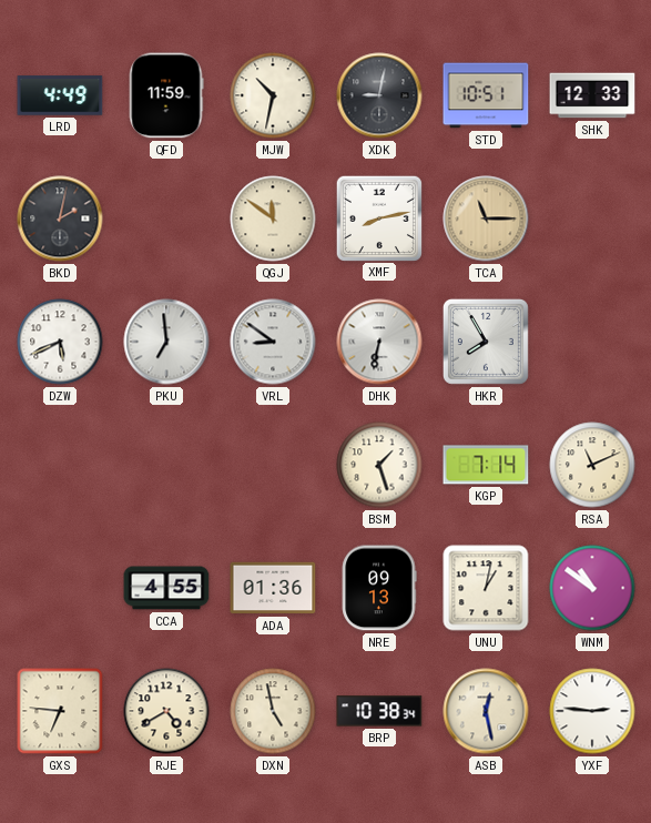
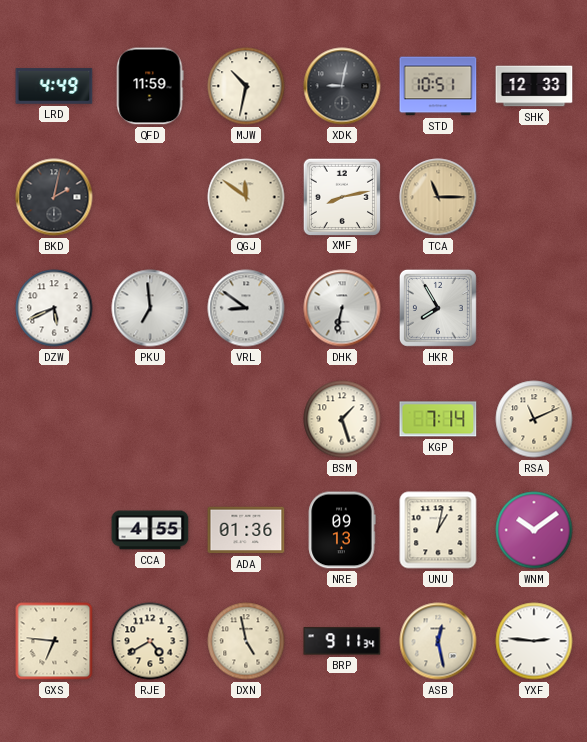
WNM: 10:51 -> 10:09 (534, 530)
BRP: 10:38 -> 9:11 (342, 641)
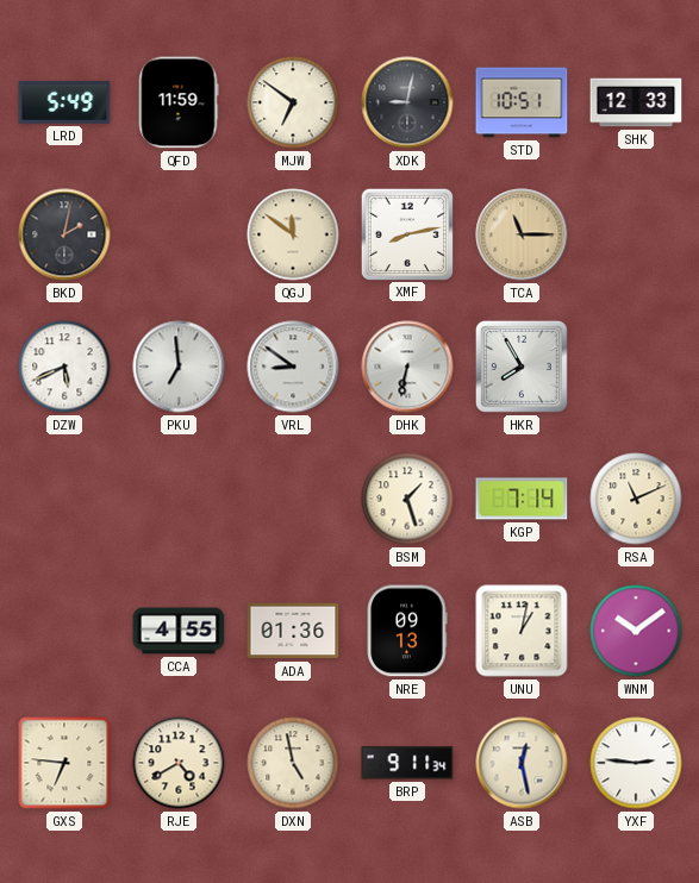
LRD: 4:49 -> 5:49 (64, 102)
MJW: 10:32 -> 6:51 (293, 102)
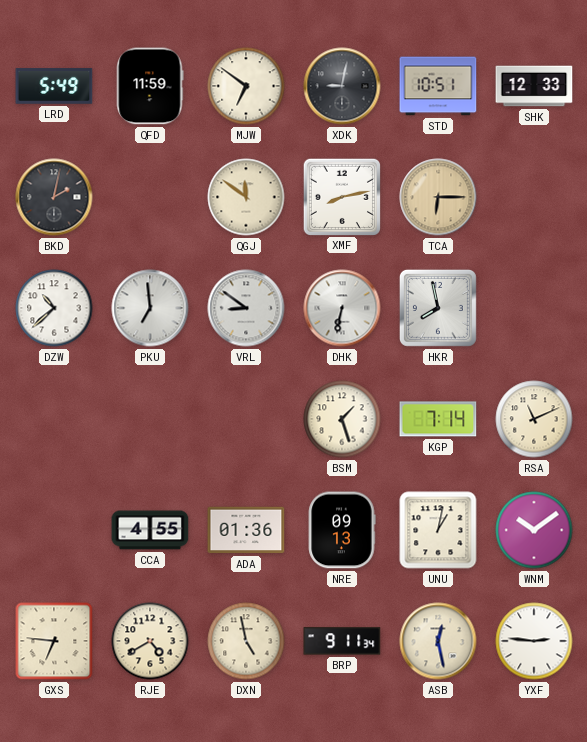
TCA: 11:15 -> 6:15 (438, 197)
DZW: 5:41 -> 10:38 (54, 308)
HKR: 7:55 -> 7:58 (438, 308)
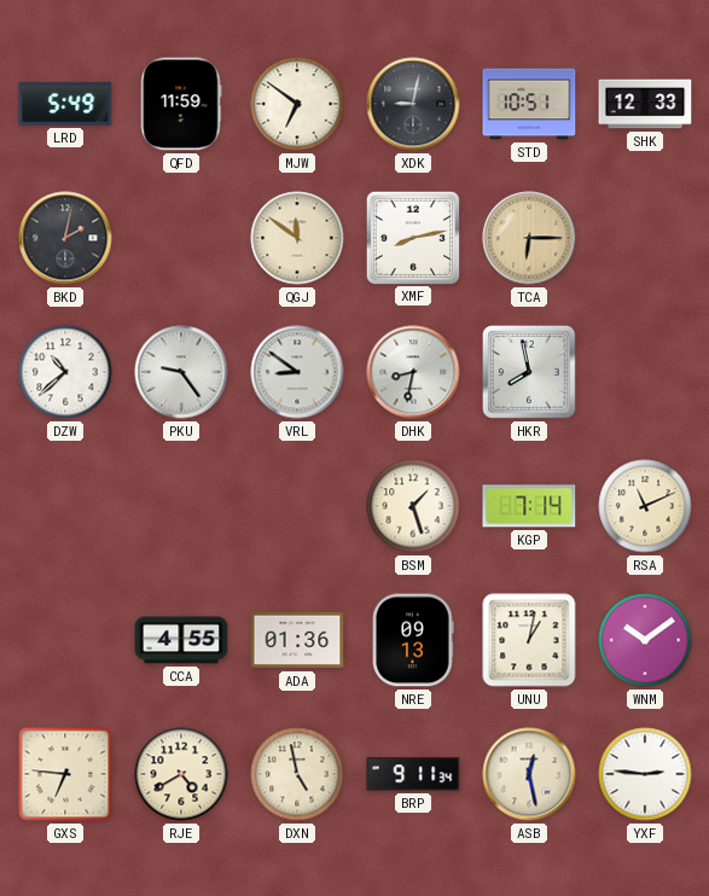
PKU: 6:59 -> 9:24 (181, 372)
DHK: 6:32 -> 8:32 (413, 372)
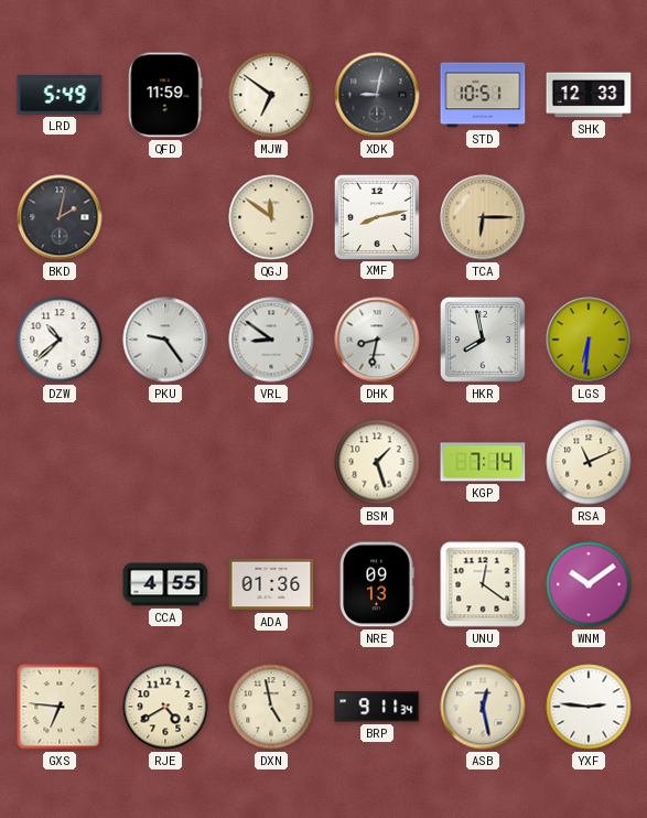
LGS: none -> 6:31 (589, 340)
UNU: 1:02 -> 12:21 (483, 584)
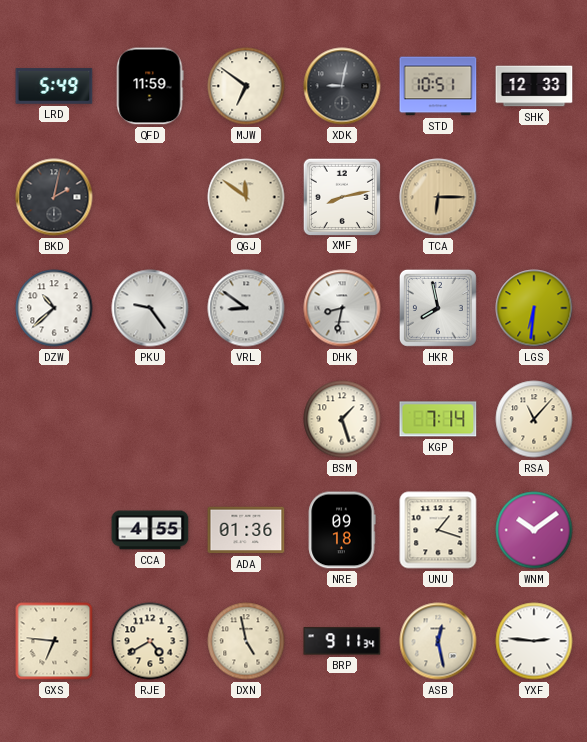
RSA: 11:11 -> 11:07 (534, 419)
NRE: 09:13 -> 09:18 (342, 530)
UNU: 12:21 -> 1:18 (438, 530)
